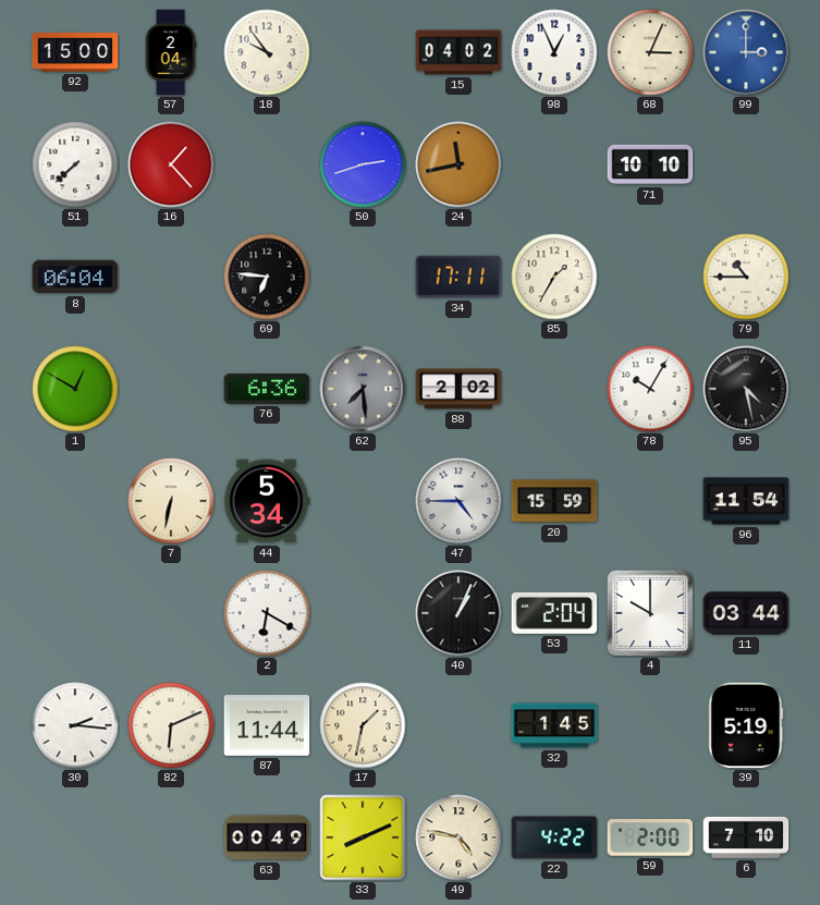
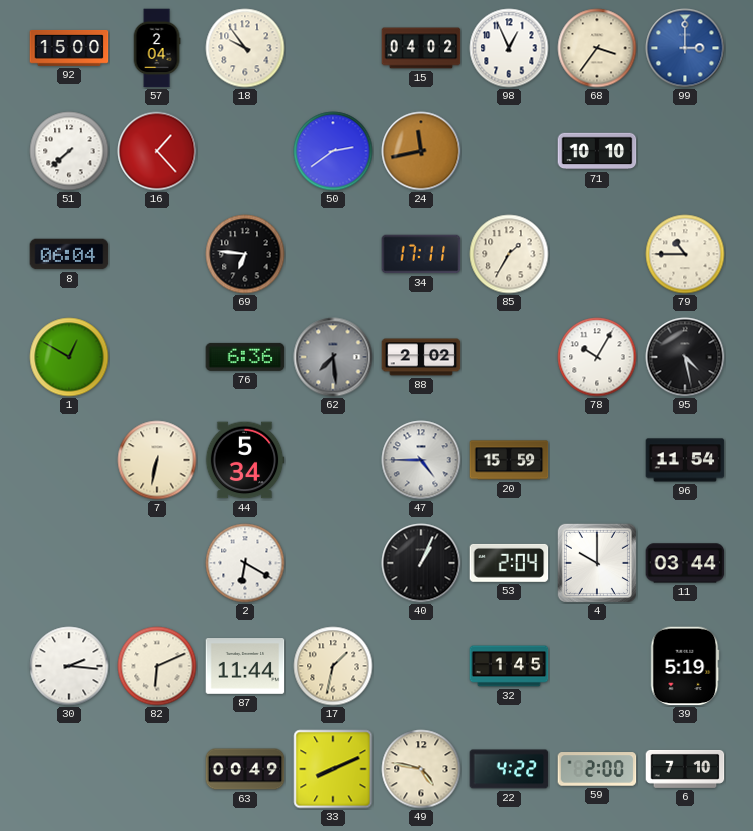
68: 3:04 -> 3:36 (597, 48)
50: 2:42 -> 2:39 (333, 151)
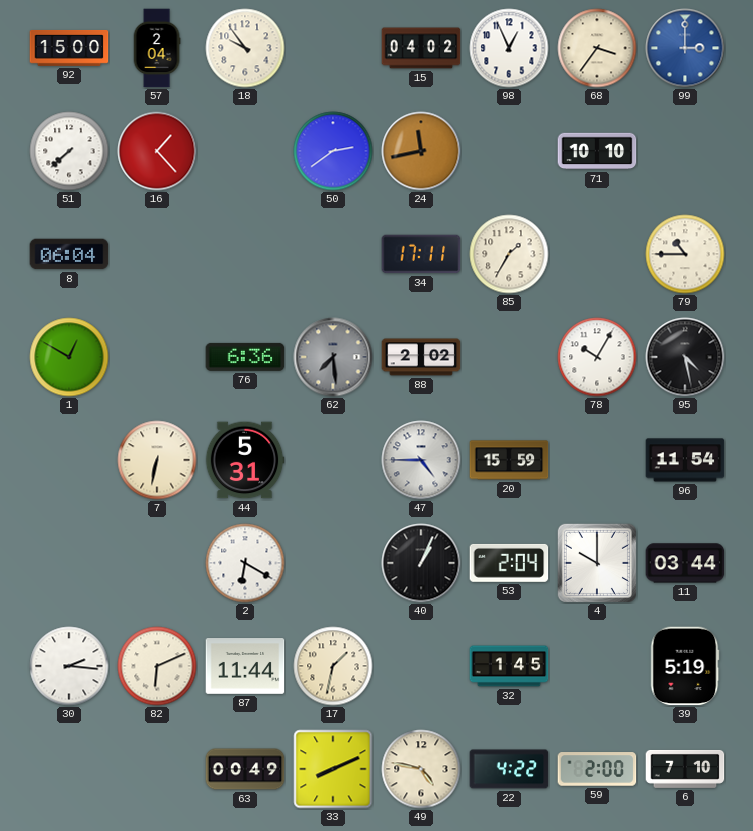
69: 6:46 -> none (245, 254)
44: 5:34 -> 5:31 (245, 460)
